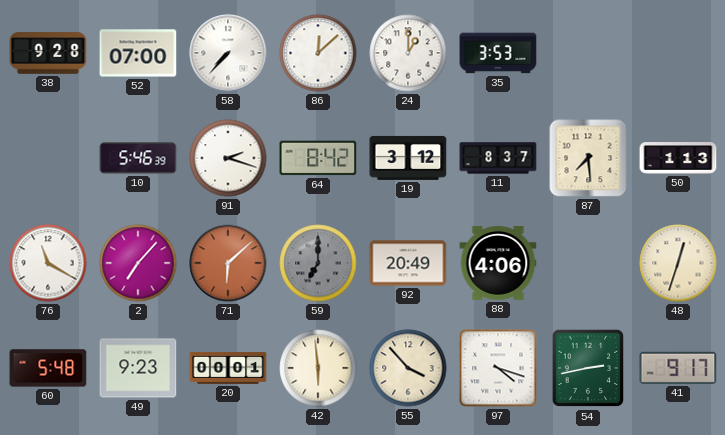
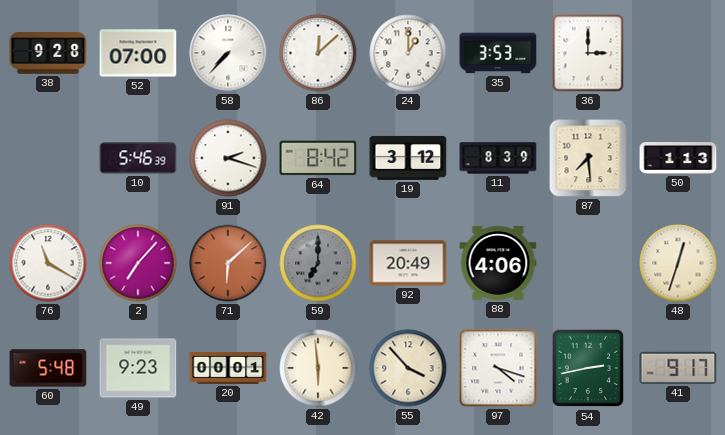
36: none -> 3:00 (588, 53)
11: 8:37 -> 8:39 (498, 158)
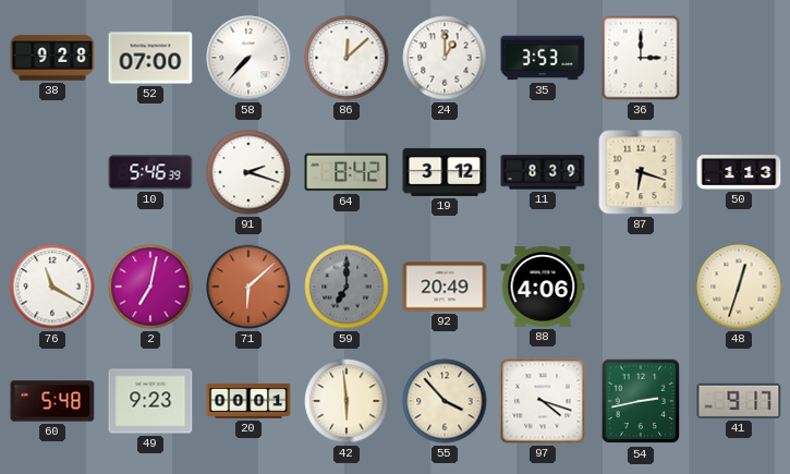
87: 7:29 -> 6:18 (641, 172)
2: 7:07 -> 7:02 (150, 287)
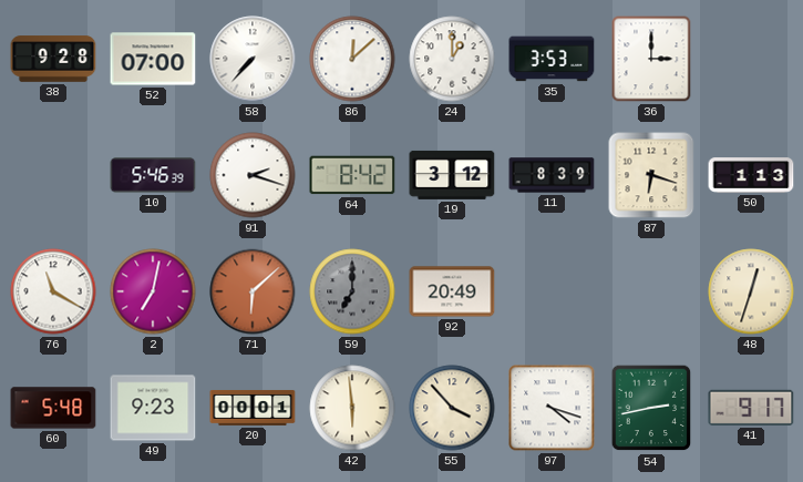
88: 4:06 -> none (543, 287)
